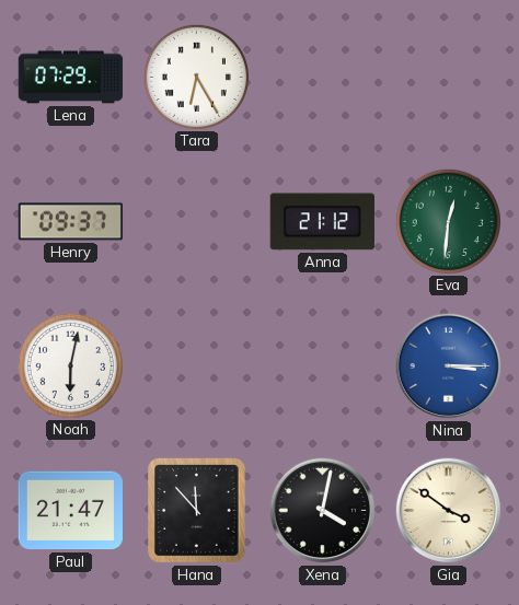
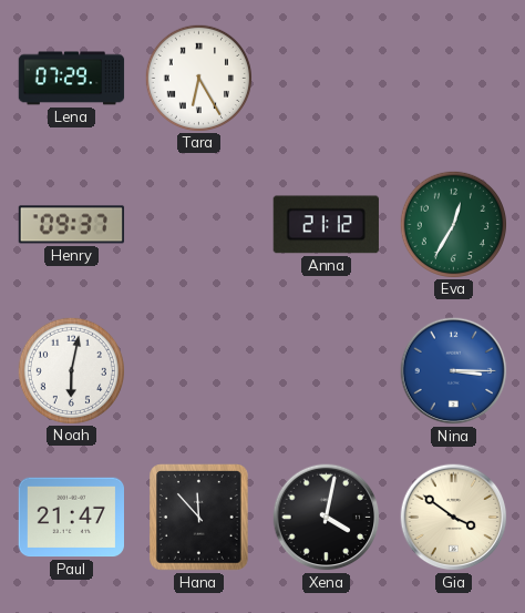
Eva: 12:31 -> 12:35 (453, 224)
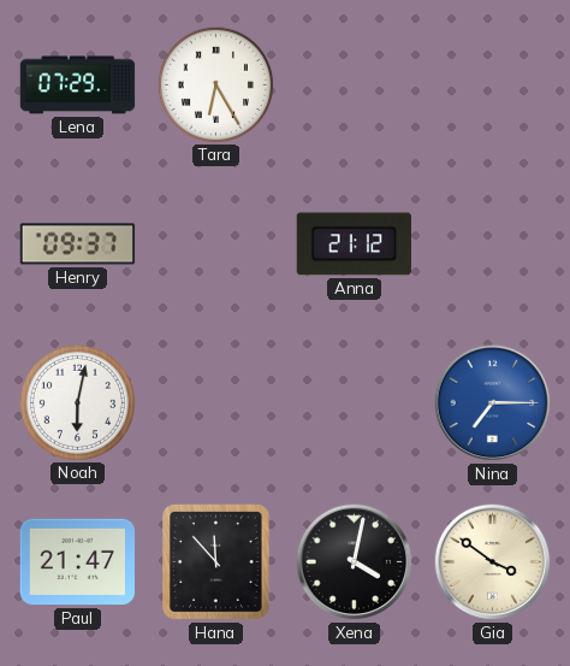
Eva: 12:35 -> none (453, 224)
Nina: 3:15 -> 7:15 (493, 403)
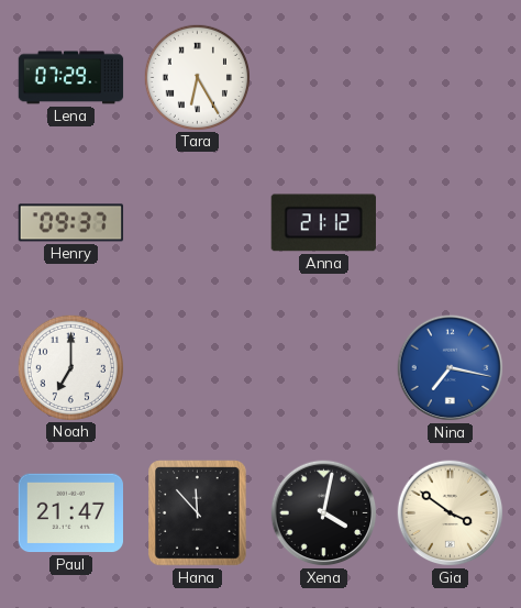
Noah: 6:02 -> 7:00 (70, 367)
Nina: 7:15 -> 7:17 (451, 368)
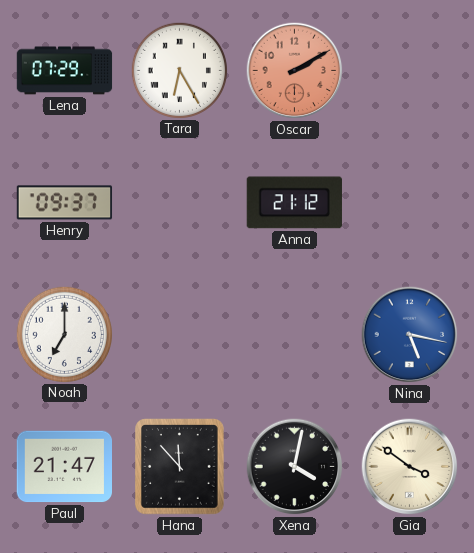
Oscar: none -> 2:10 (295, 71)
Nina: 7:17 -> 5:17 (410, 335)
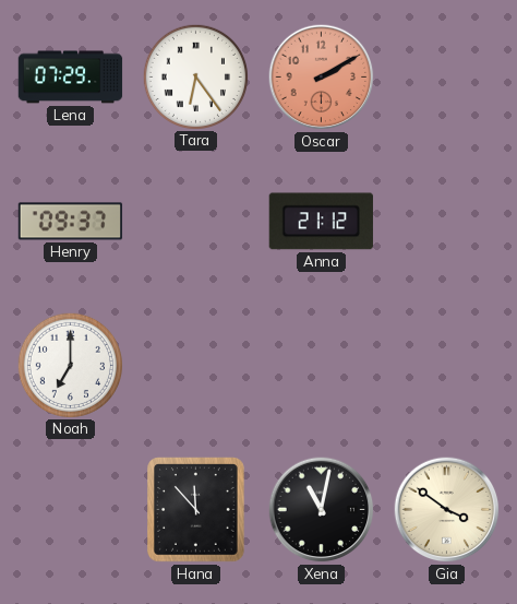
Tara: 6:25 -> 6:24 (195, 76)
Nina: 5:17 -> none (410, 335)
Paul: 21:47 -> none (65, 467)
Xena: 4:02 -> 11:02 (322, 510)
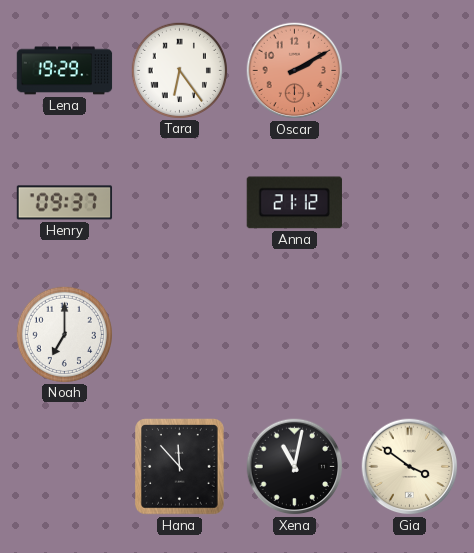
Lena: 07:29 -> 19:29 (65, 71)
